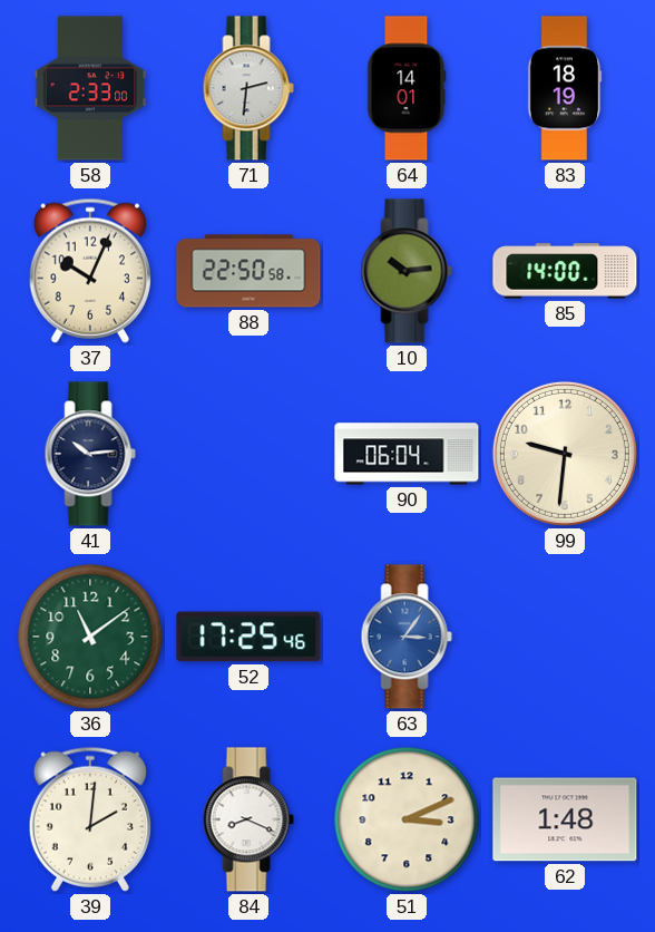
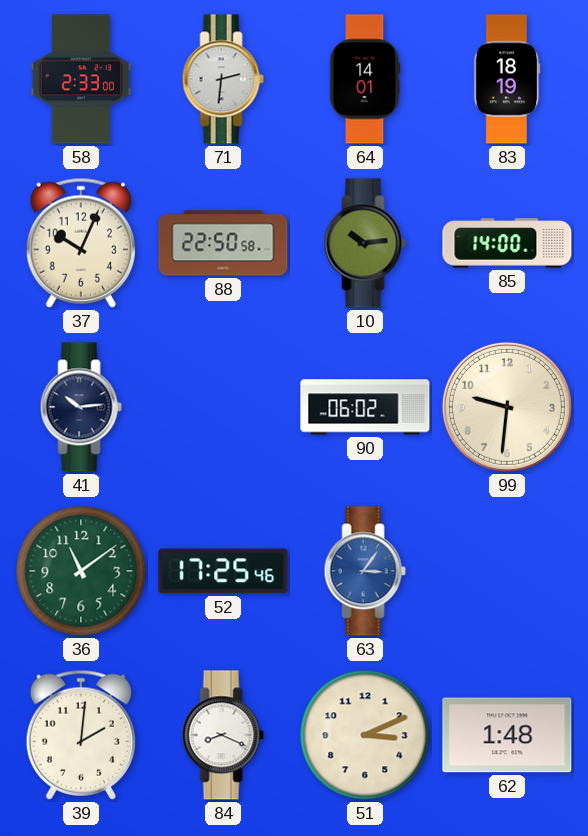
90: 06:04 -> 06:02 (365, 407)
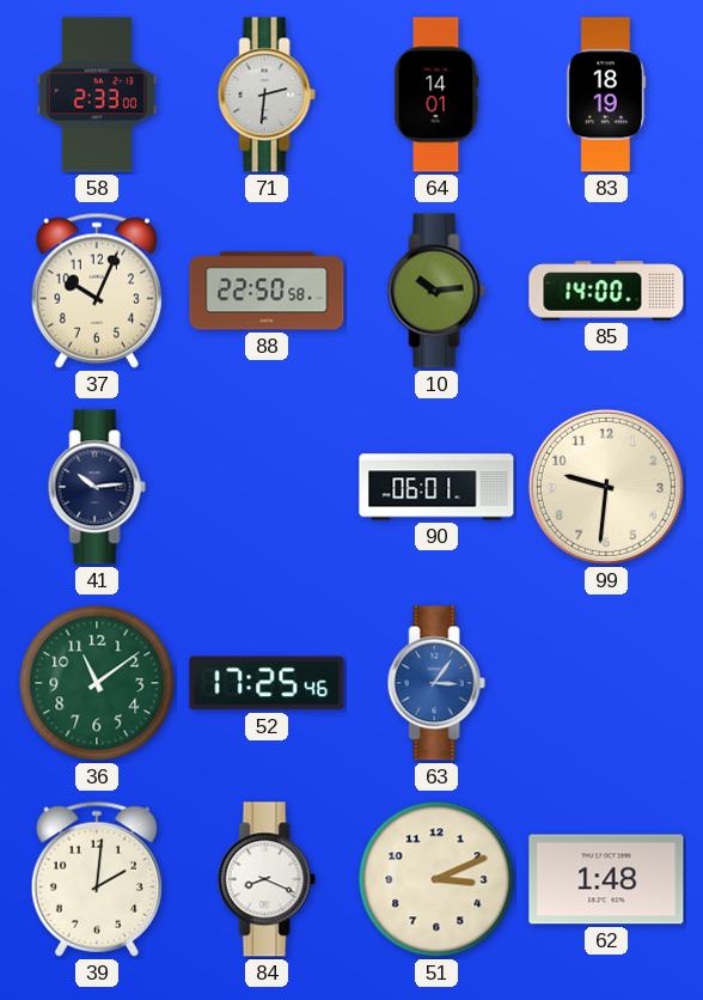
90: 06:02 -> 06:01 (436, 487)
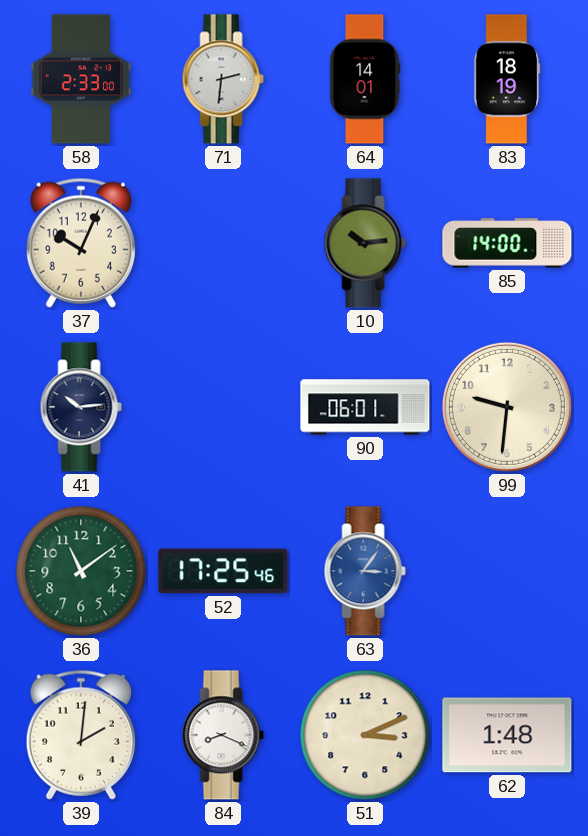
88: 22:50 -> none (267, 291)
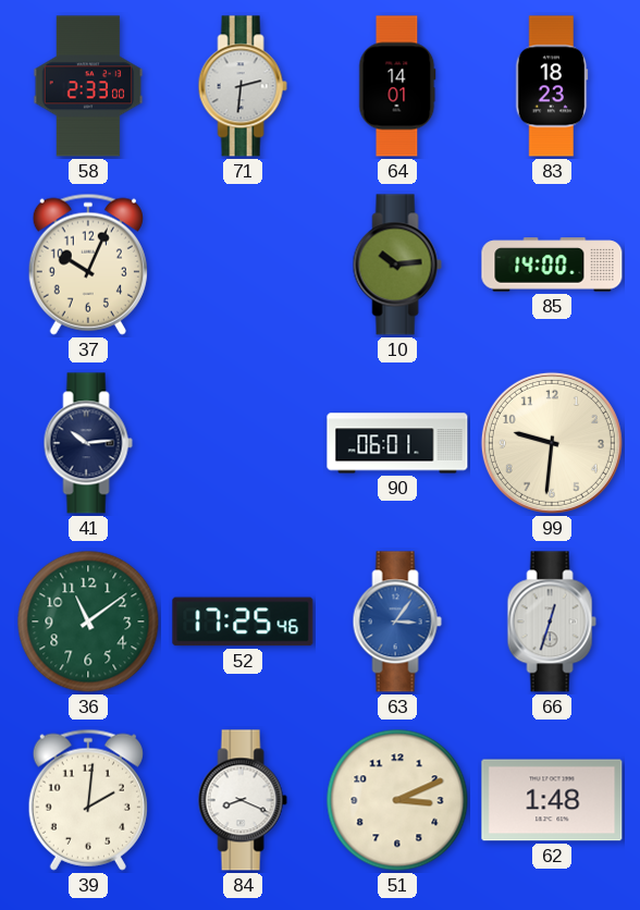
83: 18:19 -> 18:23 (552, 86)
66: none -> 12:33 (552, 622)
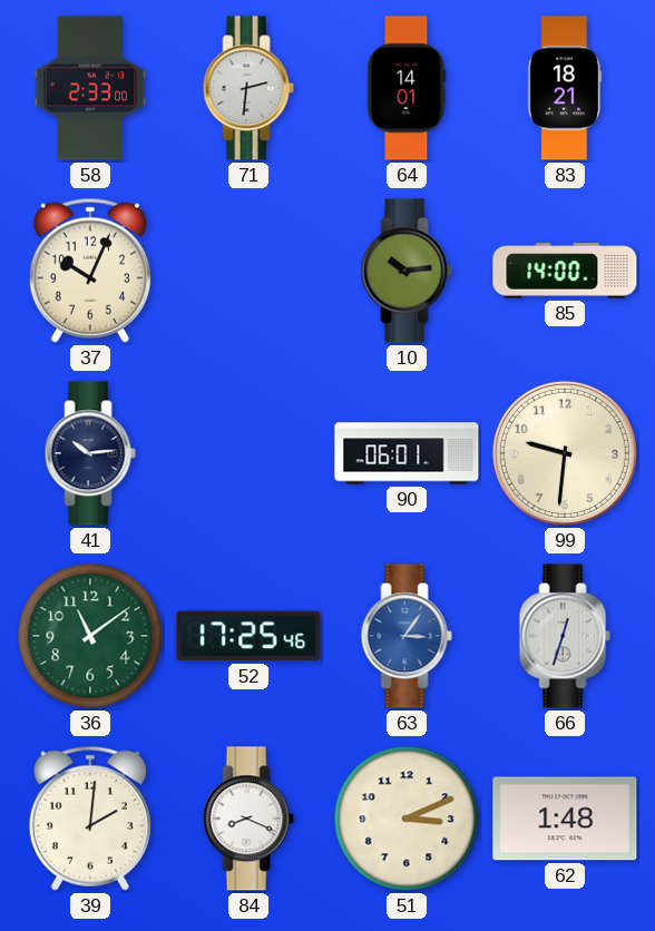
83: 18:23 -> 18:21 (565, 88)
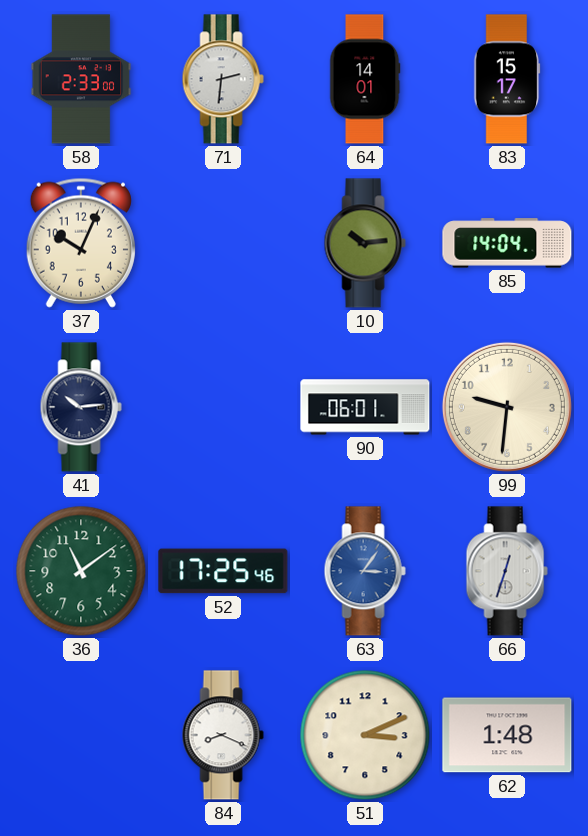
83: 18:21 -> 15:17 (507, 79)
85: 14:00 -> 14:04 (507, 243)
39: 2:01 -> none (90, 819)
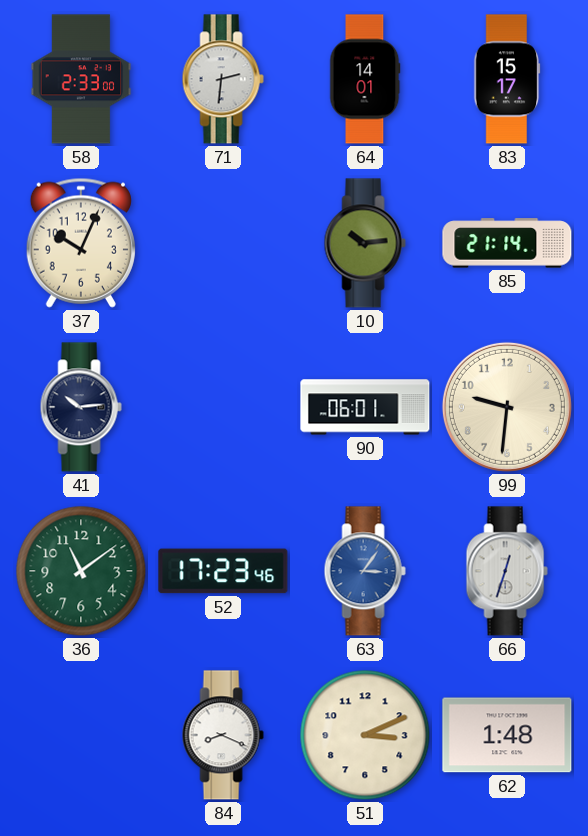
85: 14:04 -> 21:14 (507, 243)
52: 17:25 -> 17:23 (223, 571)
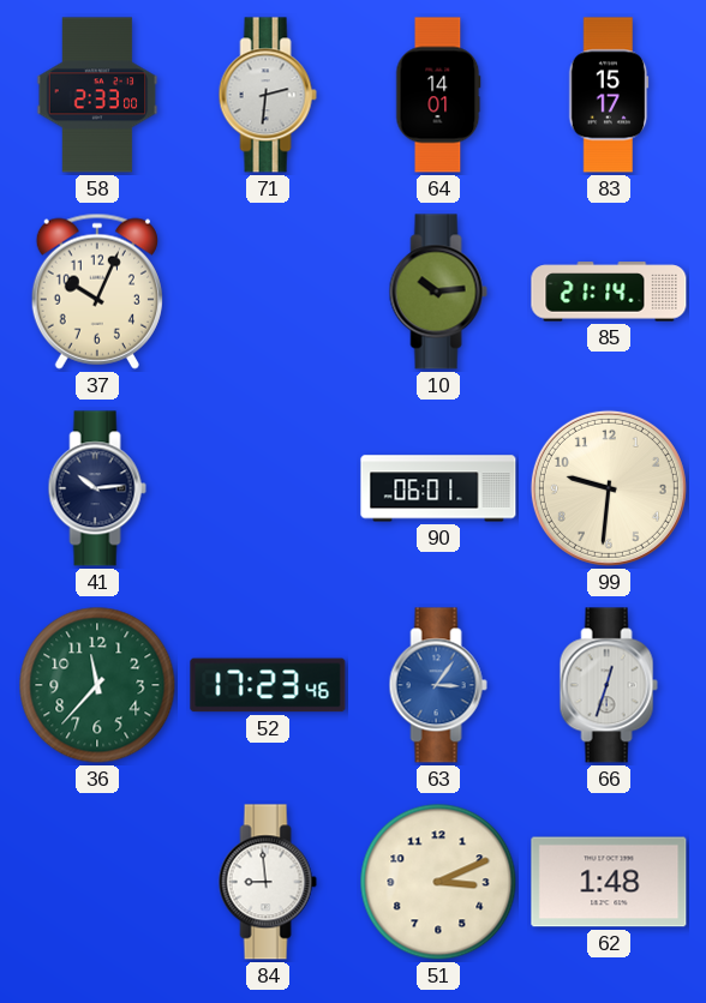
36: 11:09 -> 11:37 (97, 685)
84: 8:19 -> 8:59 (268, 882)
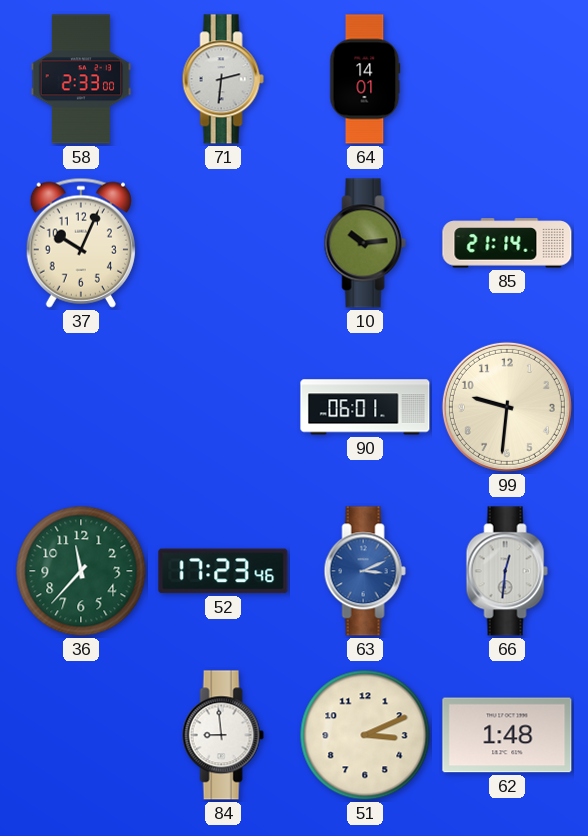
83: 15:17 -> none (609, 95)
41: 10:14 -> none (97, 488)
63: 3:06 -> 3:11 (365, 571)
66: 12:33 -> 12:31 (507, 571)
